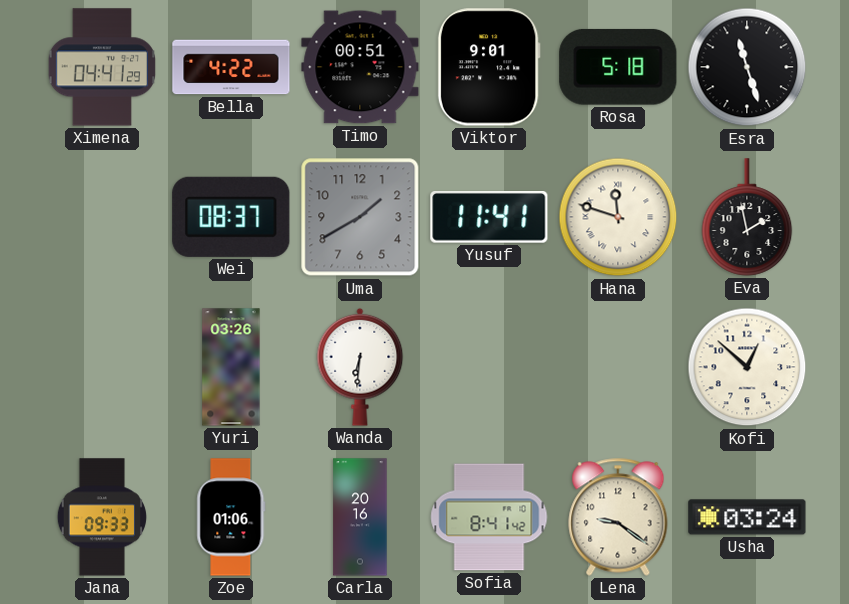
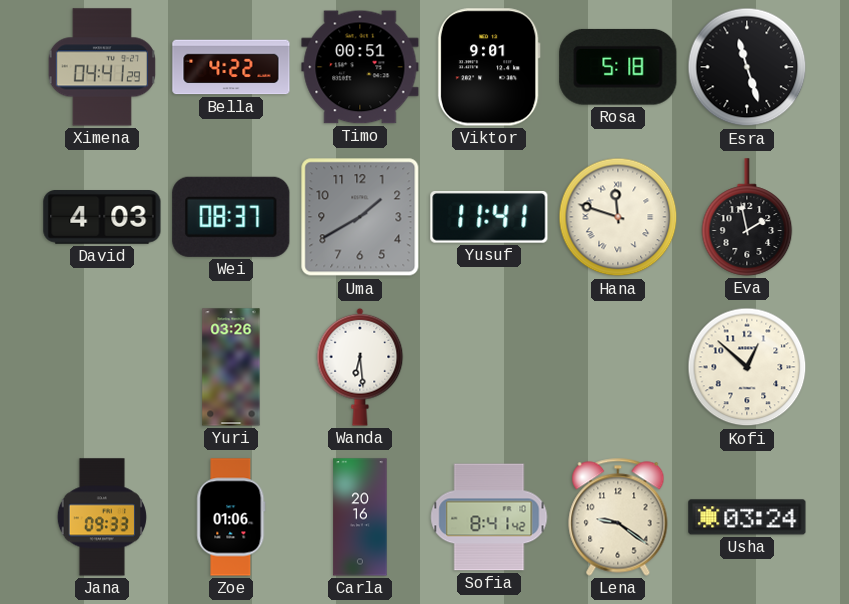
David: none -> 4:03 (102, 218)
Wanda: 6:31 -> 6:29 (360, 367)
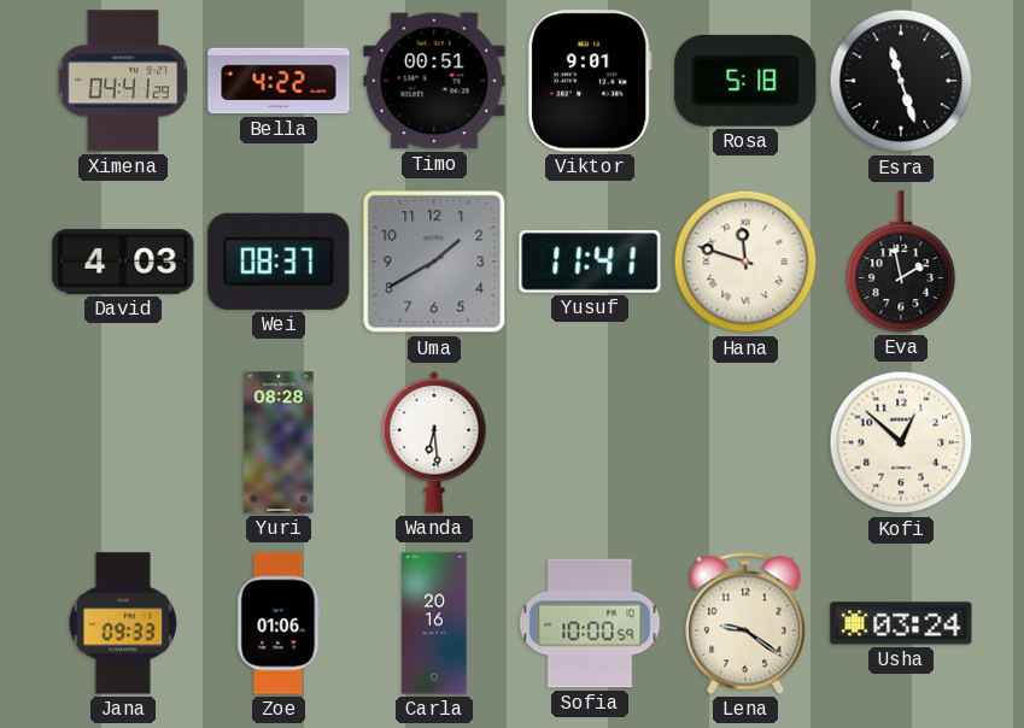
Yuri: 03:26 -> 08:28 (279, 442)
Sofia: 8:41 -> 10:00 (590, 623)
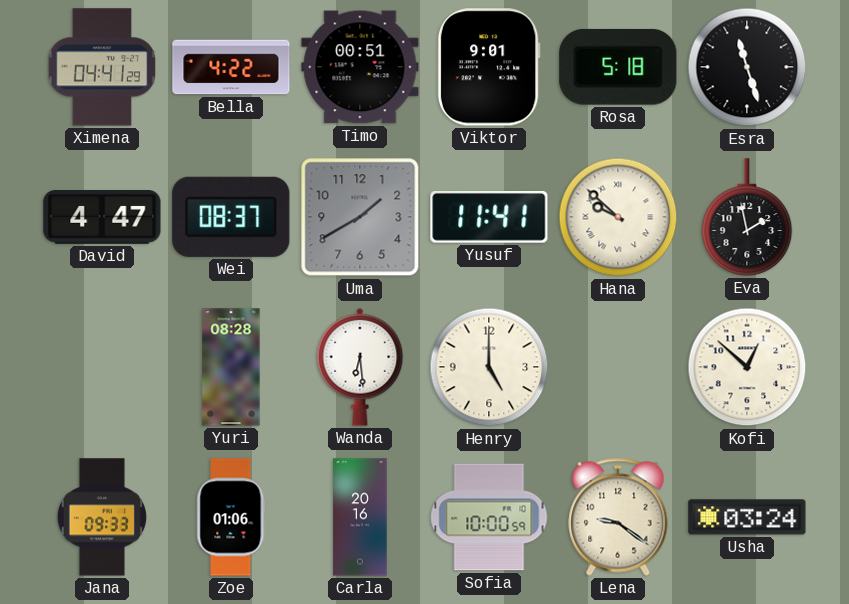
David: 4:03 -> 4:47 (102, 218)
Hana: 11:48 -> 9:52 (618, 217)
Henry: none -> 5:00 (489, 367)
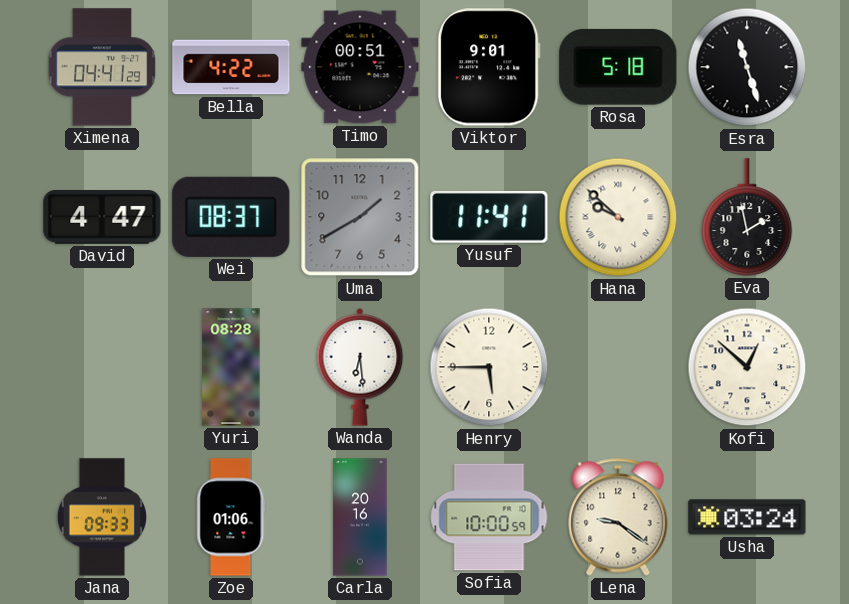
Henry: 5:00 -> 5:45 (489, 367)
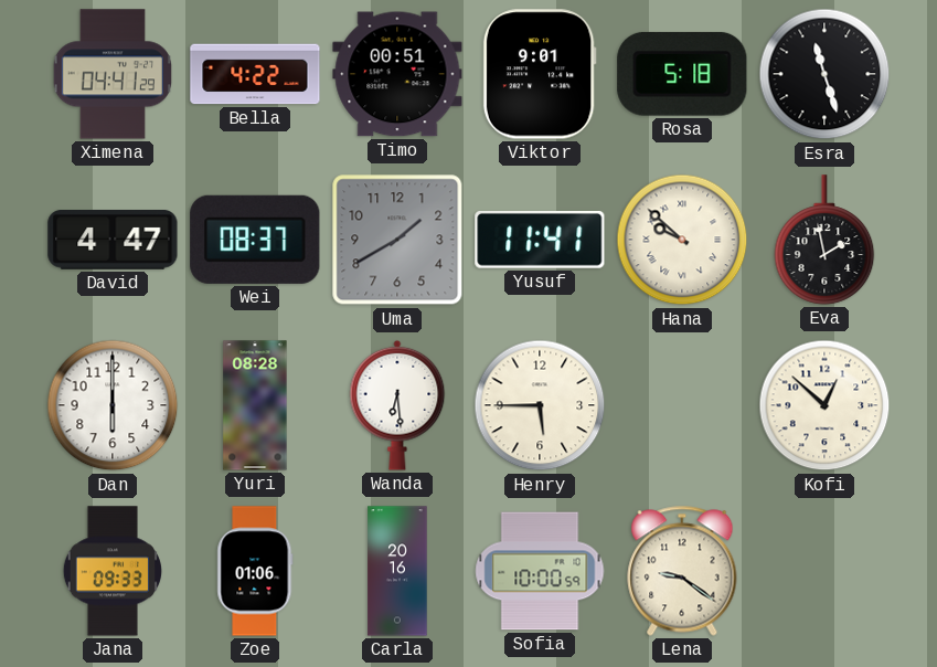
Dan: none -> 6:00 (113, 405)
Usha: 03:24 -> none (747, 517)
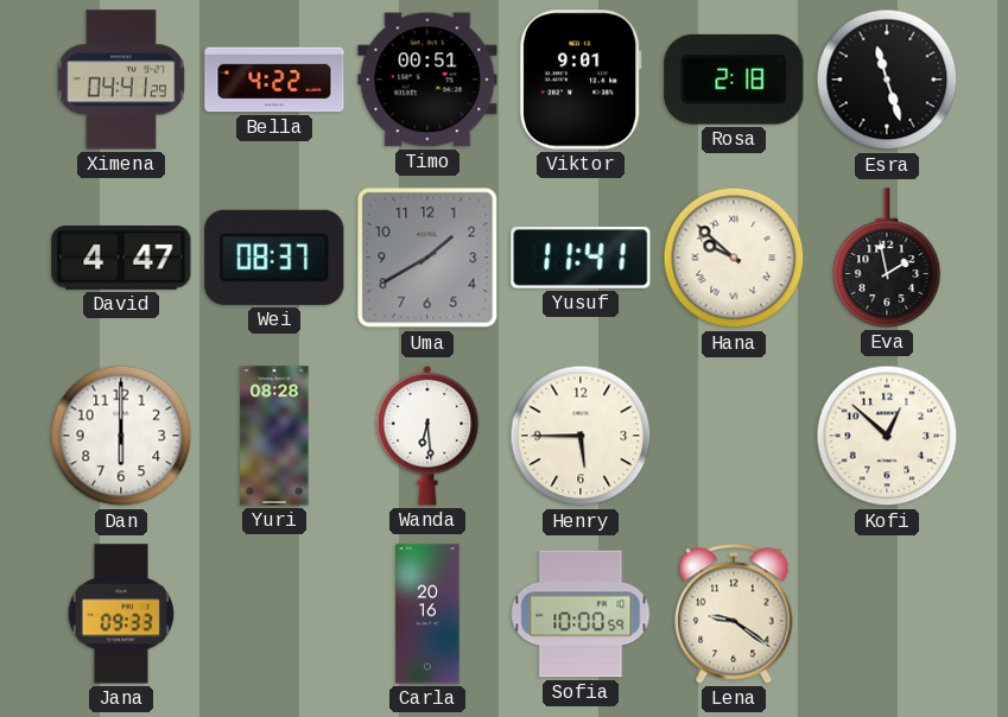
Rosa: 5:18 -> 2:18 (734, 80)
Zoe: 01:06 -> none (255, 571)
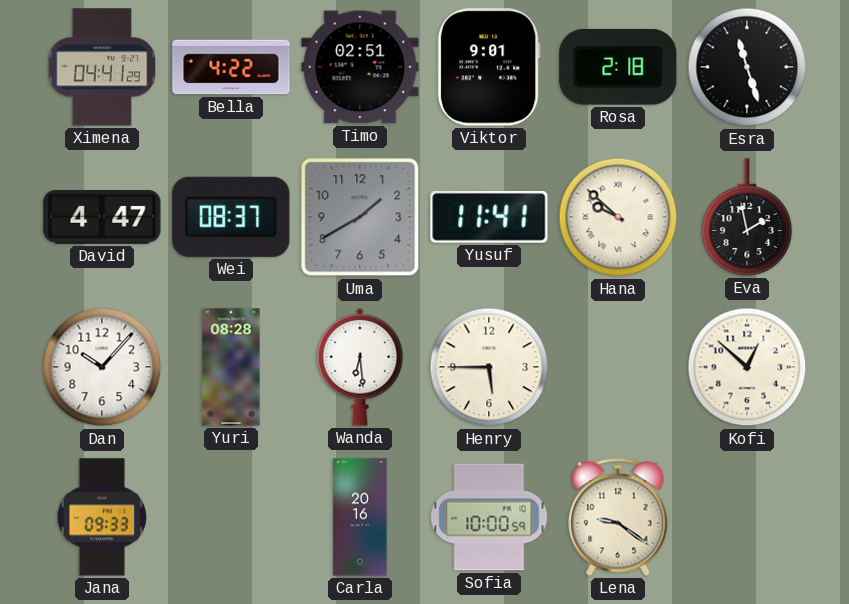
Timo: 00:51 -> 02:51 (360, 67)
Dan: 6:00 -> 10:07 (102, 367)
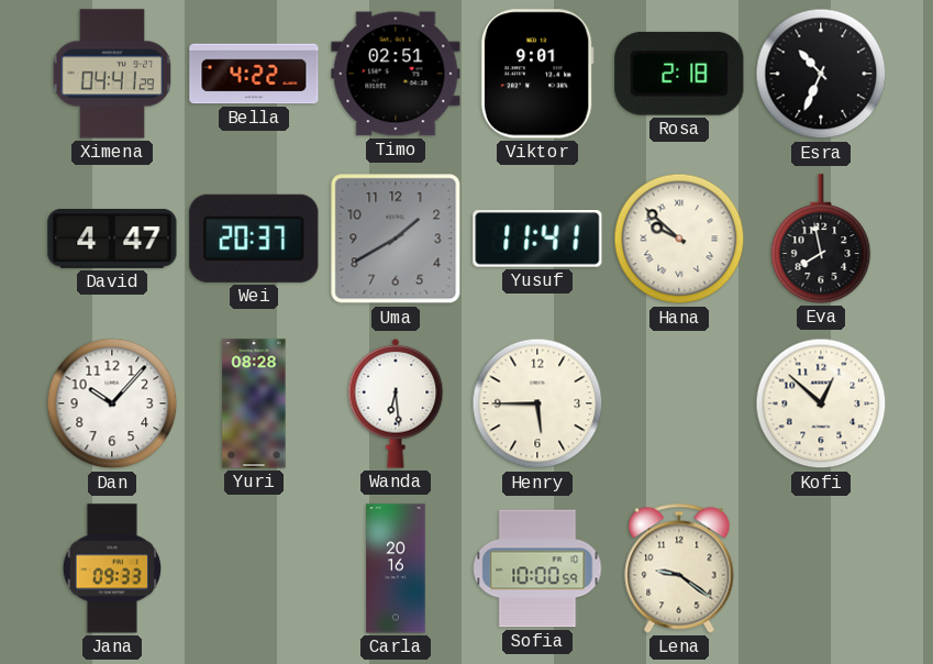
Esra: 11:27 -> 10:34 (821, 74)
Wei: 08:37 -> 20:37 (254, 239)
Eva: 1:58 -> 7:58 (821, 239)
